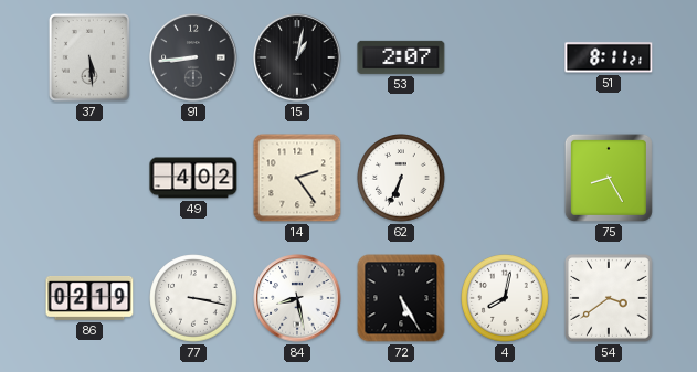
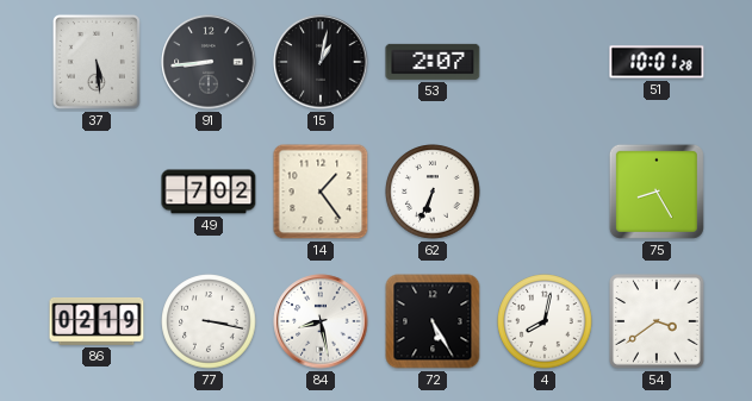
51: 8:11 -> 10:01 (657, 62)
49: 4:02 -> 7:02 (209, 192)
14: 2:24 -> 1:24 (321, 192)
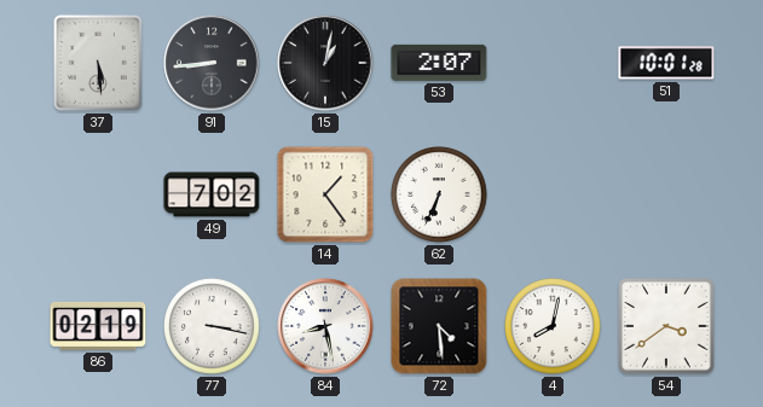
75: 8:25 -> none (657, 192)
72: 5:25 -> 4:29 (439, 326)
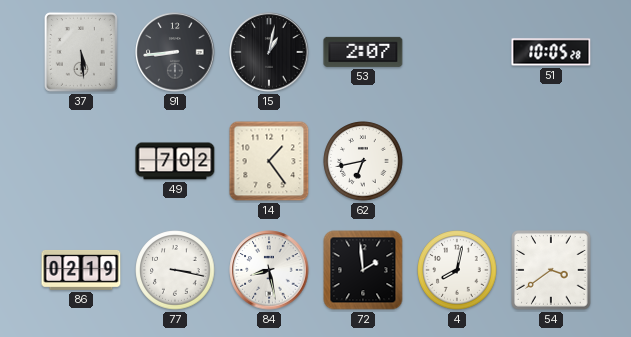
51: 10:01 -> 10:05 (551, 52)
62: 6:34 -> 6:43 (363, 161)
72: 4:29 -> 1:59 (363, 270)
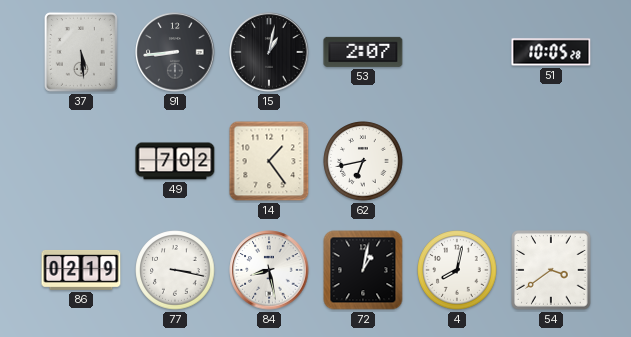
72: 1:59 -> 1:02 (363, 270)
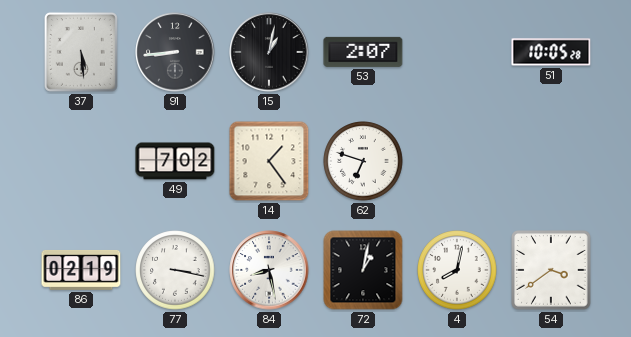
62: 6:43 -> 6:48 (363, 161)
